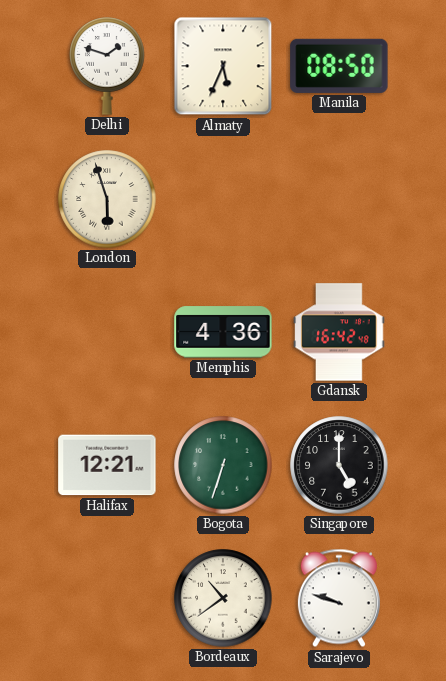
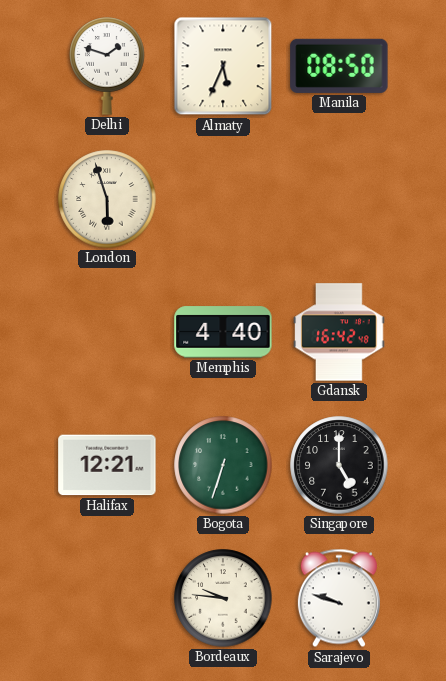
Memphis: 4:36 -> 4:40 (223, 332)
Bordeaux: 10:39 -> 9:46 (223, 598)
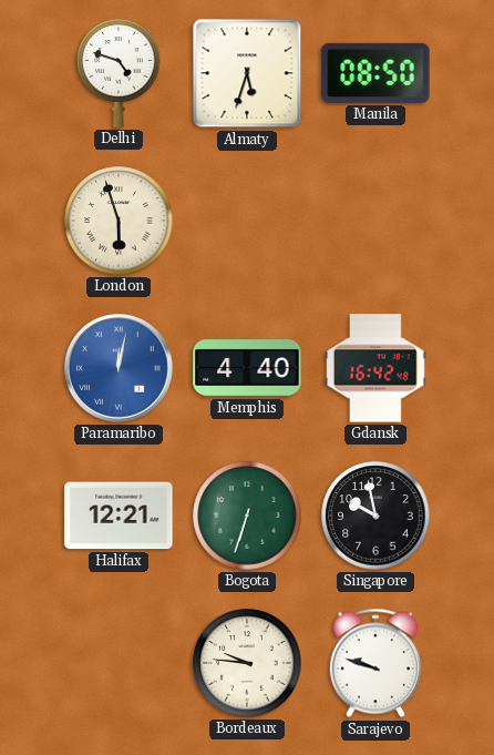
Delhi: 1:48 -> 4:48 (119, 73)
Almaty: 5:34 -> 5:33 (247, 73)
Paramaribo: none -> 12:02 (119, 368)
Singapore: 5:00 -> 9:58 (375, 516)
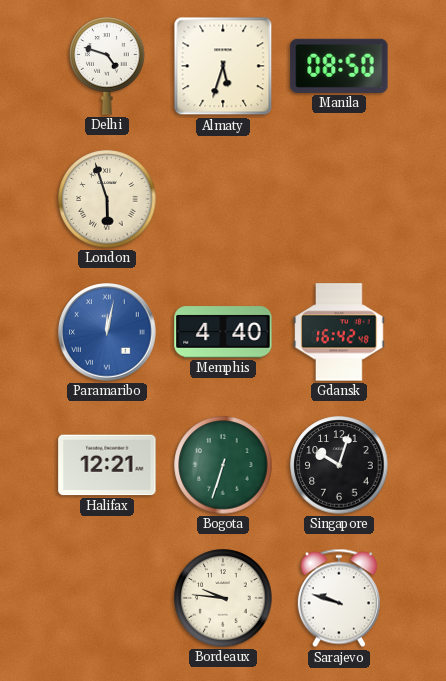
Singapore: 9:58 -> 10:03 (339, 465)
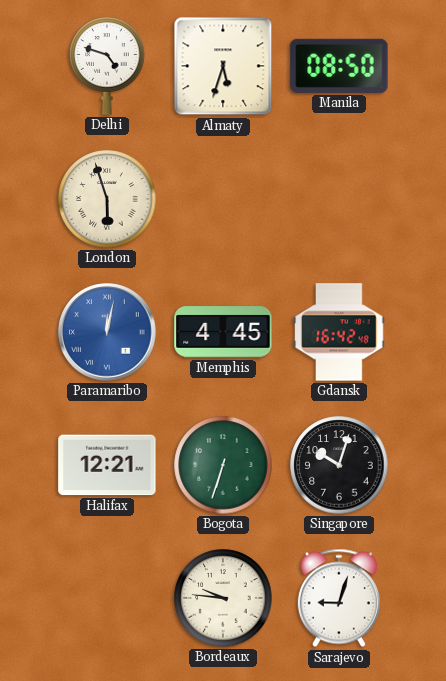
Memphis: 4:40 -> 4:45 (223, 332)
Sarajevo: 9:48 -> 9:03 (339, 598)
